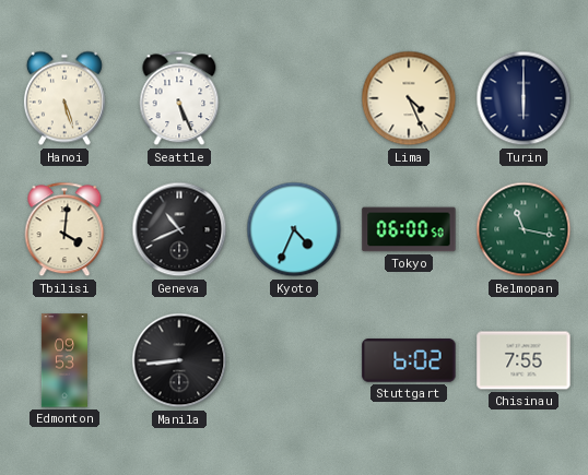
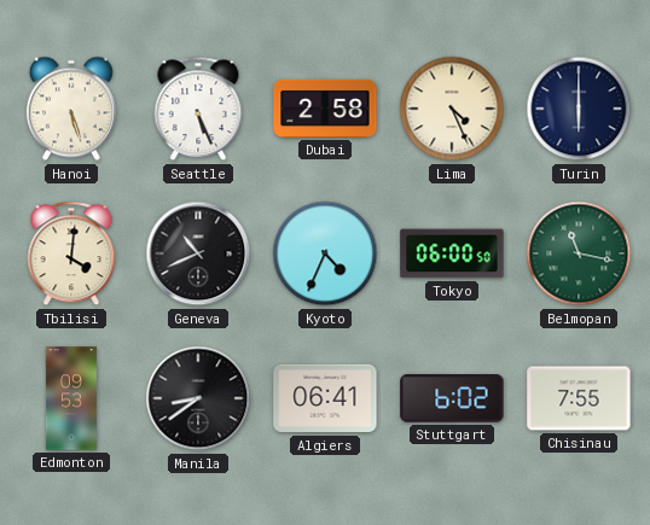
Dubai: none -> 2:58 (325, 109)
Manila: 8:44 -> 8:39 (198, 398)
Algiers: none -> 06:41 (325, 398)
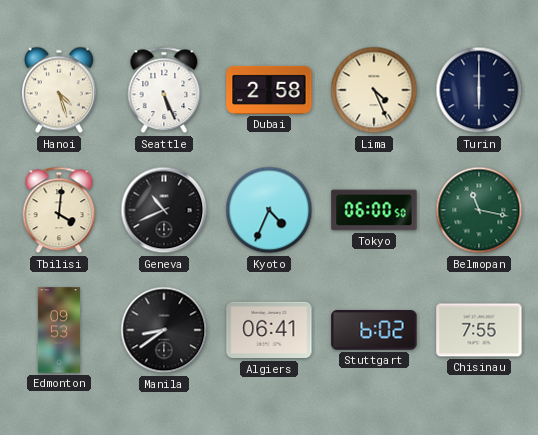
Hanoi: 5:27 -> 4:27 (59, 90)
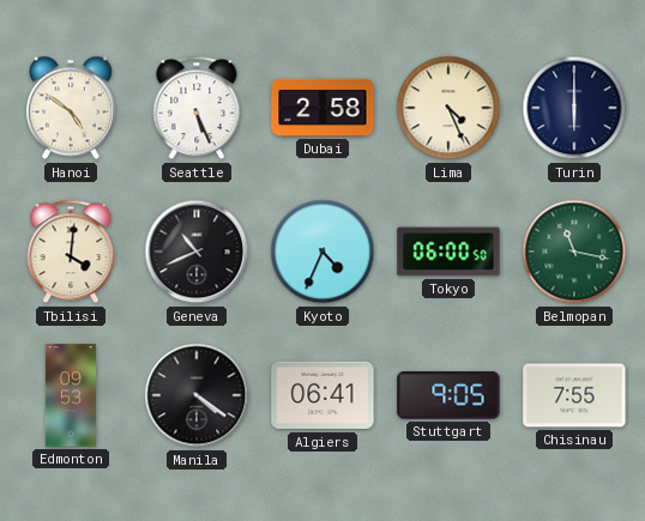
Hanoi: 4:27 -> 4:51 (71, 108)
Manila: 8:39 -> 4:21 (197, 395)
Stuttgart: 6:02 -> 9:05 (448, 395)
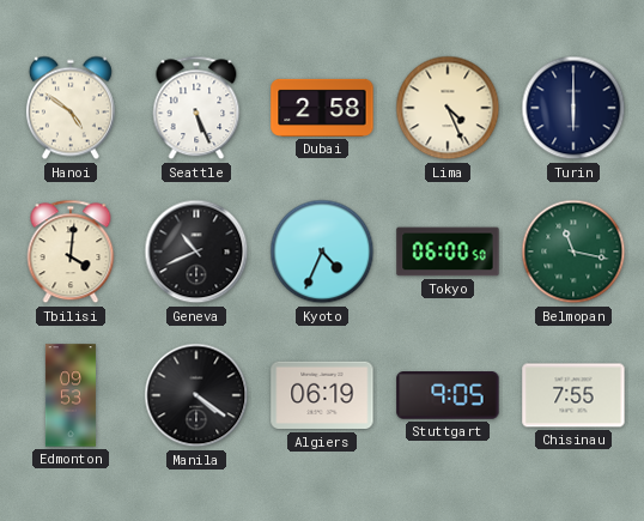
Algiers: 06:41 -> 06:19 (322, 395)
